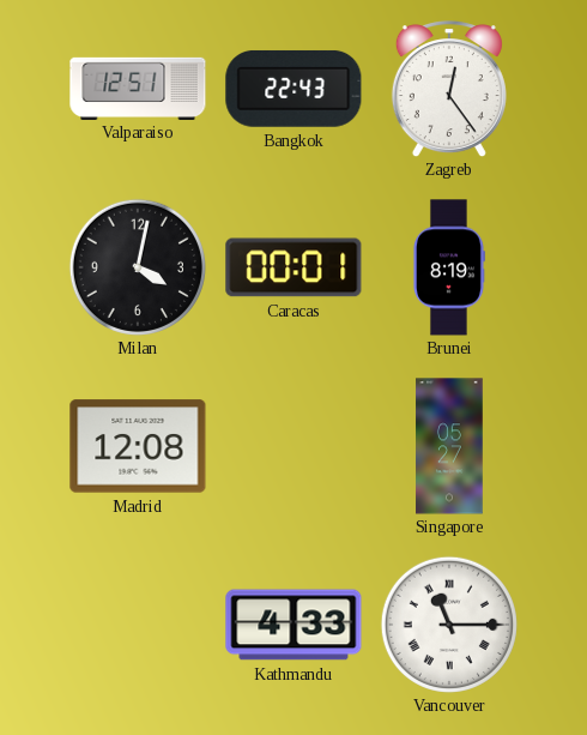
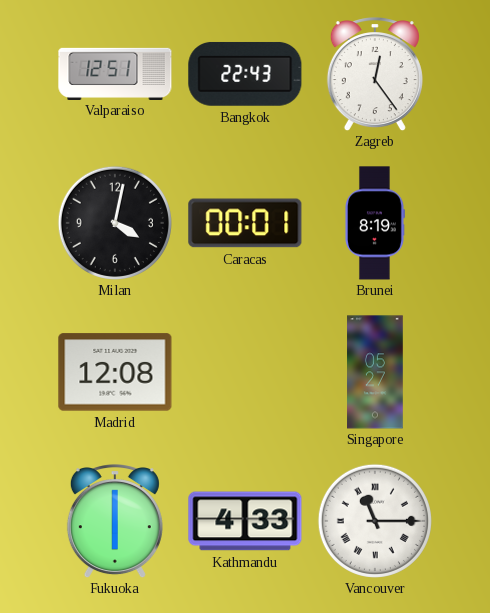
Fukuoka: none -> 6:00 (115, 522)
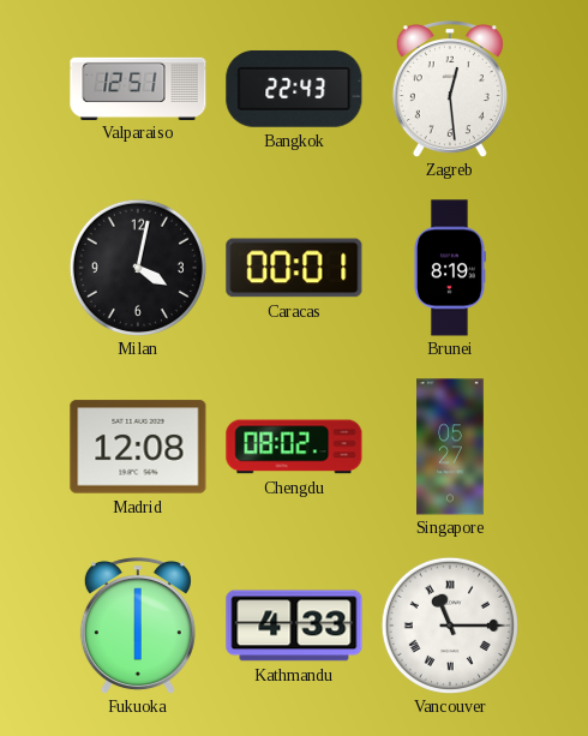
Zagreb: 12:24 -> 12:29 (450, 90)
Chengdu: none -> 08:02 (294, 447)
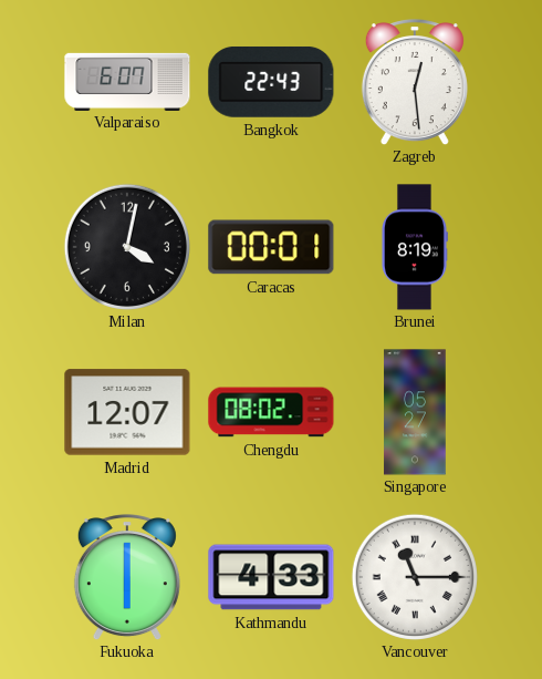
Valparaiso: 12:51 -> 6:07 (127, 81)
Madrid: 12:08 -> 12:07 (127, 412)
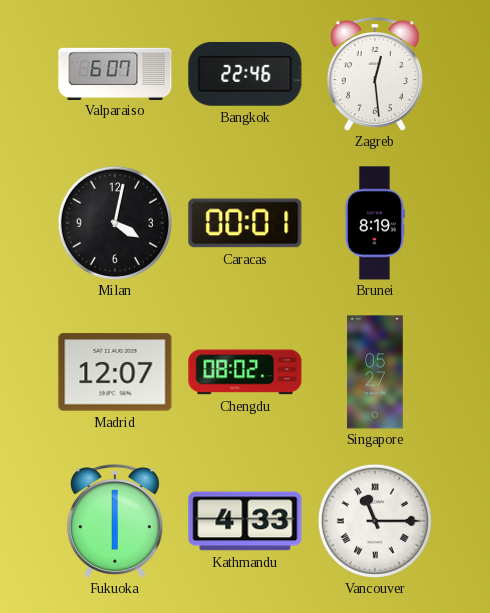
Bangkok: 22:43 -> 22:46 (245, 74)
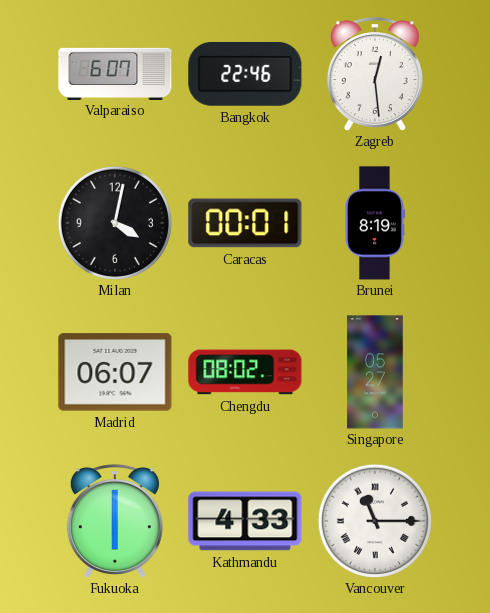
Madrid: 12:07 -> 06:07 (115, 372)
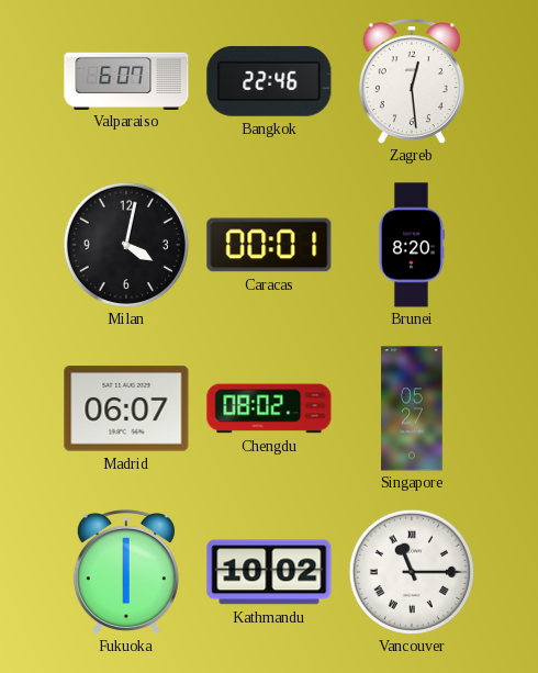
Brunei: 8:19 -> 8:20 (411, 245)
Kathmandu: 4:33 -> 10:02 (269, 572)
